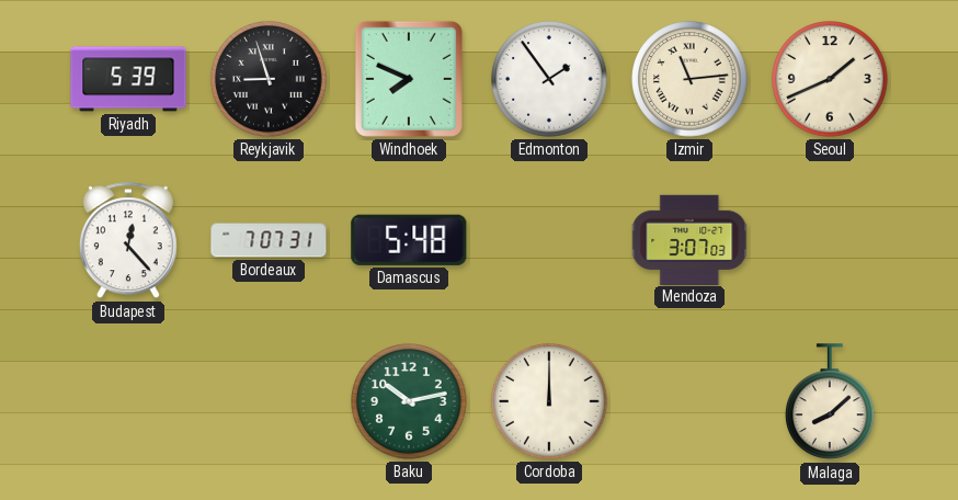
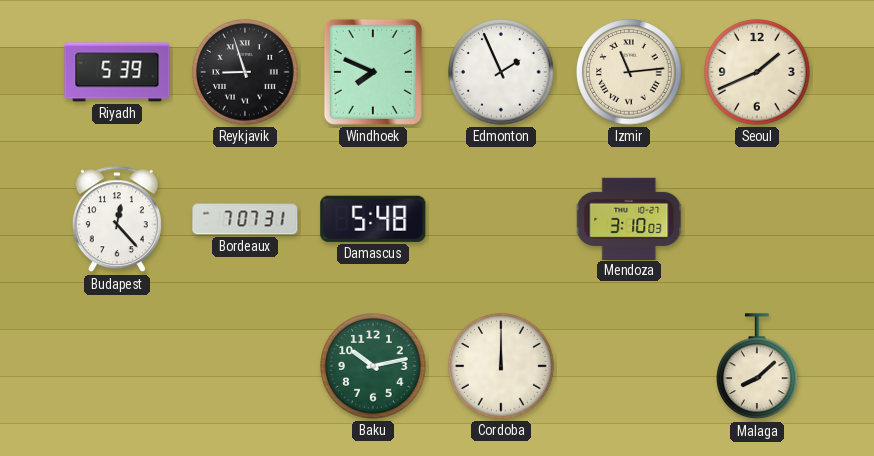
Edmonton: 1:54 -> 1:56 (501, 72)
Mendoza: 3:07 -> 3:10 (630, 218)
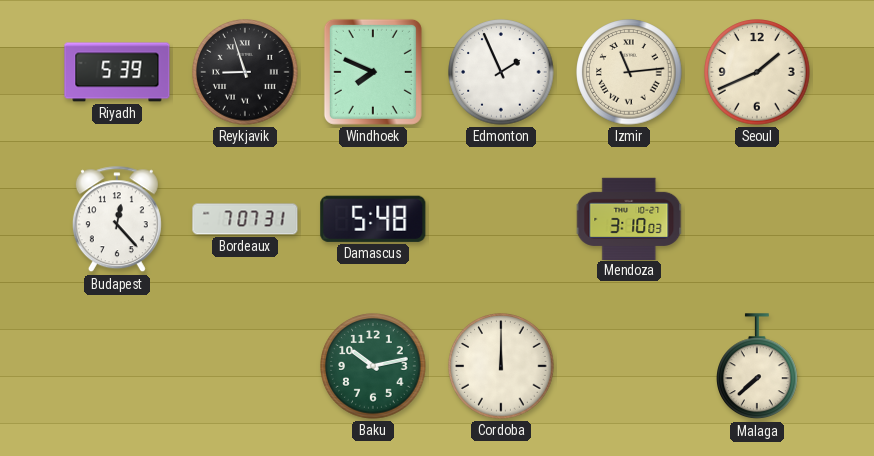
Malaga: 8:08 -> 7:38 (758, 367)
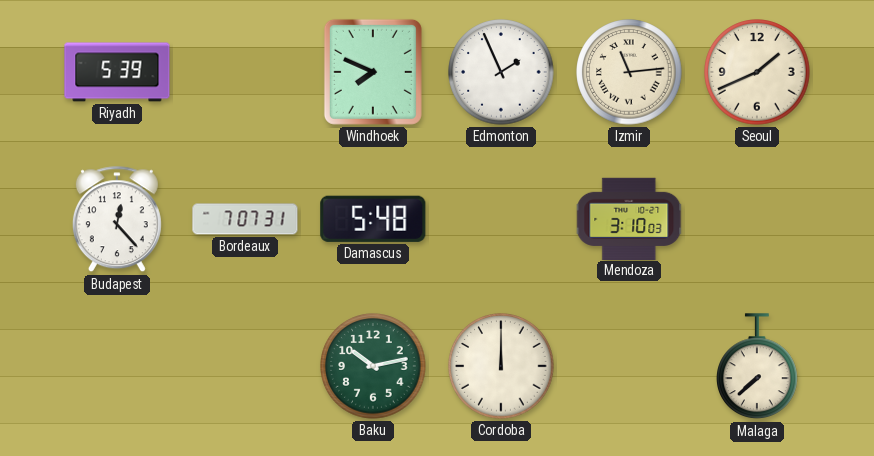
Reykjavik: 8:57 -> none (245, 72)
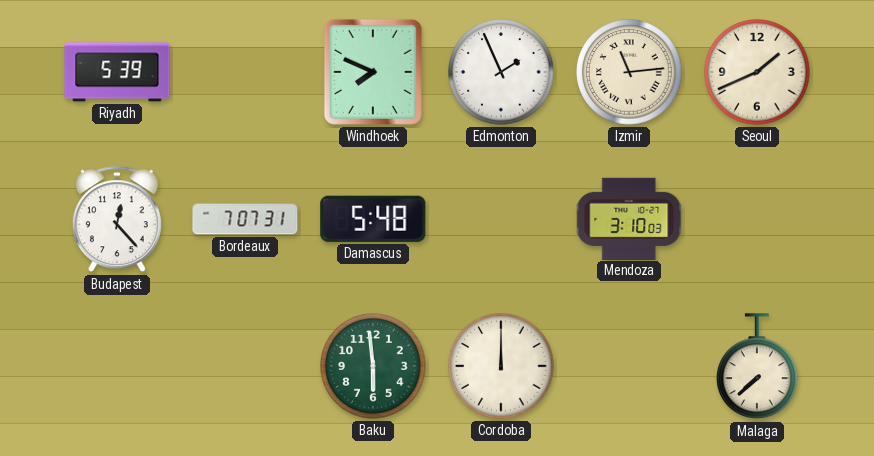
Baku: 10:13 -> 5:59 (373, 366)
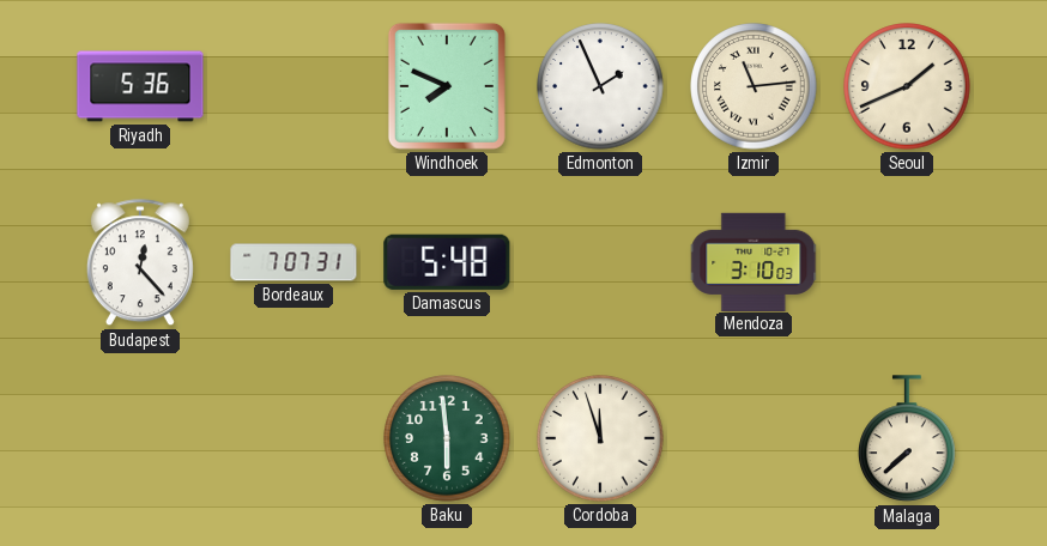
Riyadh: 5:39 -> 5:36 (140, 86)
Cordoba: 12:00 -> 11:57 (600, 438)
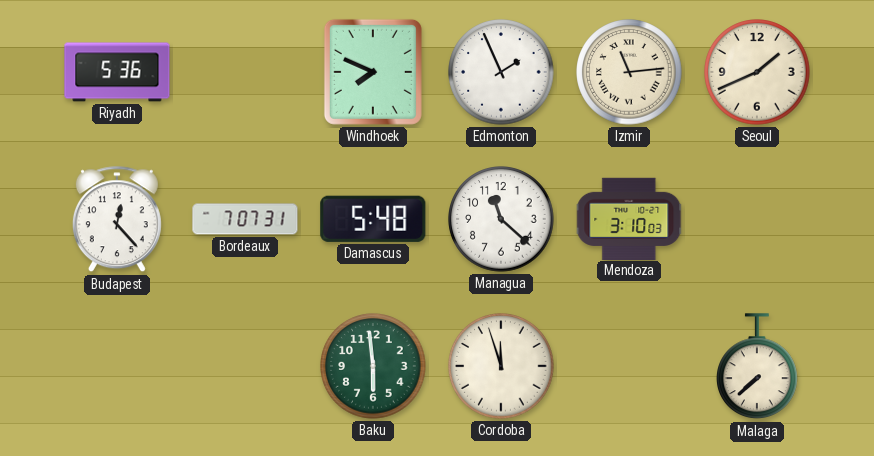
Managua: none -> 11:22 (501, 219)
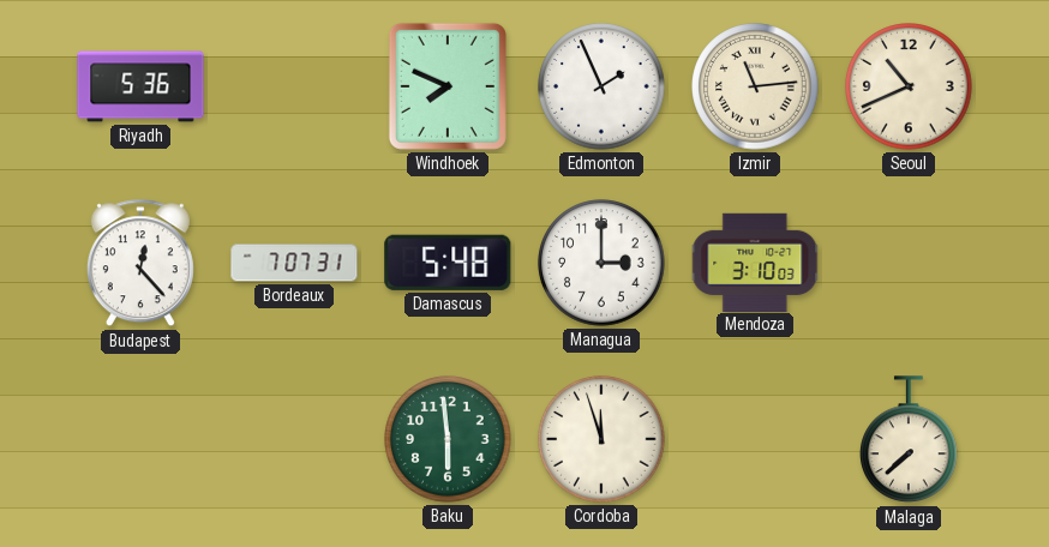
Seoul: 1:41 -> 10:41 (909, 86)
Managua: 11:22 -> 3:00 (601, 263)
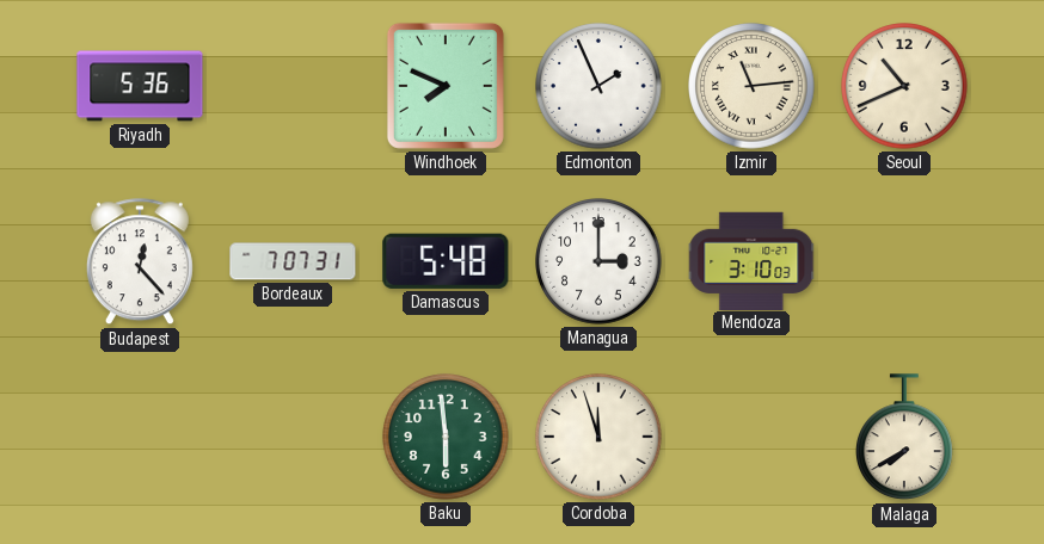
Malaga: 7:38 -> 7:40 (905, 438)
